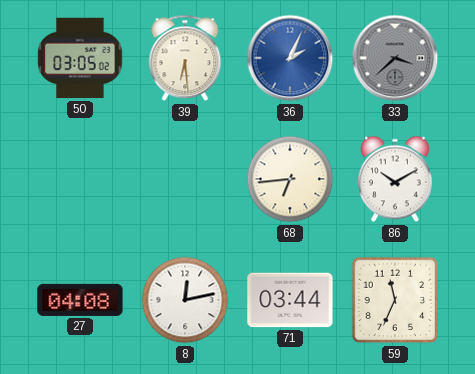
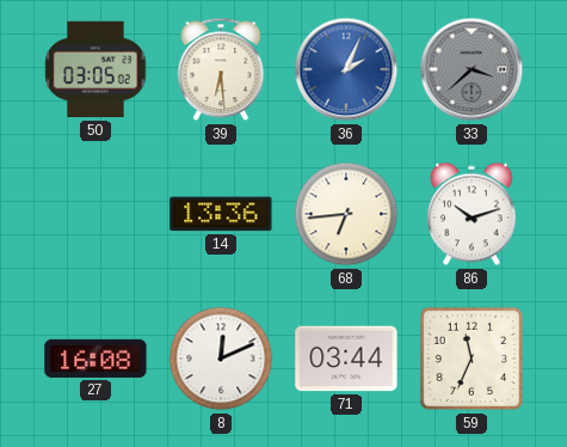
14: none -> 13:36 (221, 214)
86: 10:10 -> 10:12 (472, 214)
27: 04:08 -> 16:08 (95, 359)
8: 12:13 -> 12:11 (221, 359)
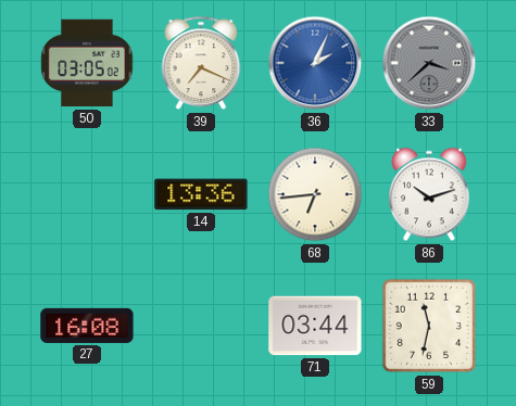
39: 6:29 -> 7:19 (201, 63)
8: 12:11 -> none (221, 359)
59: 11:34 -> 11:32 (429, 326)
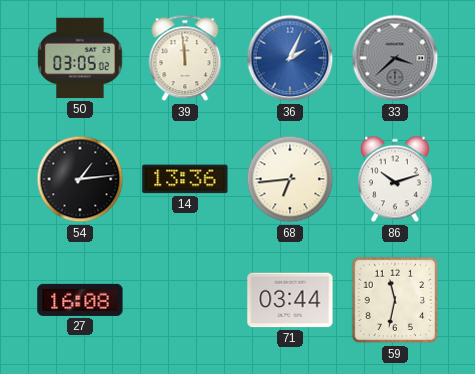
39: 7:19 -> 11:59 (185, 58)
54: none -> 1:14 (80, 179)
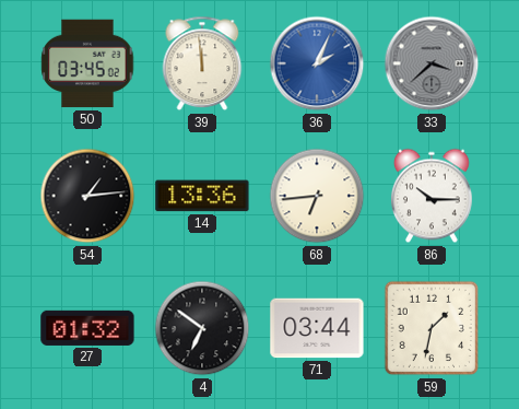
50: 03:05 -> 03:45 (87, 63)
86: 10:12 -> 10:15 (432, 196)
27: 16:08 -> 01:32 (87, 328)
4: none -> 6:51 (202, 328)
59: 11:32 -> 1:32 (432, 328)
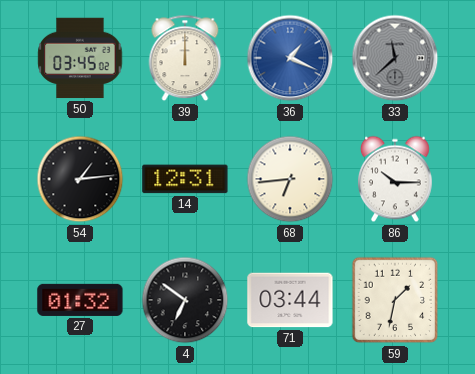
39: 11:59 -> 12:00 (185, 58)
36: 2:04 -> 1:19 (290, 58)
33: 3:38 -> 11:38 (395, 58)
14: 13:36 -> 12:31 (185, 179)
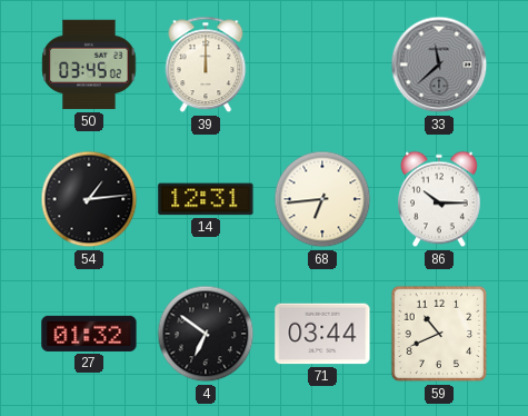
36: 1:19 -> none (290, 58)
59: 1:32 -> 10:41 (439, 334)
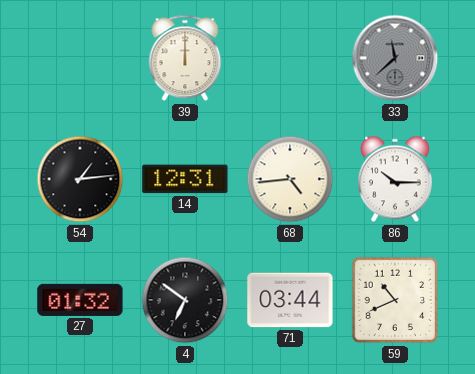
50: 03:45 -> none (89, 65)
68: 6:44 -> 4:44 (290, 179)
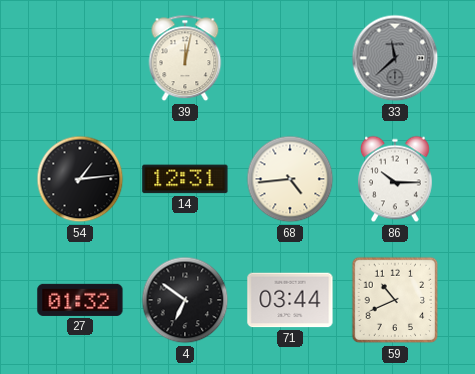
39: 12:00 -> 12:02 (185, 58)
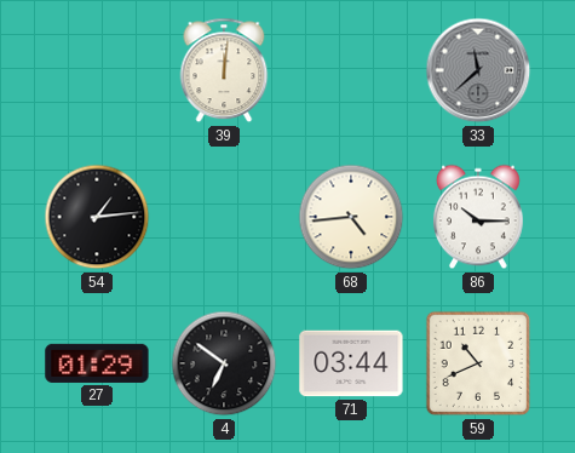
39: 12:02 -> 12:01 (224, 70)
14: 12:31 -> none (185, 179)
27: 01:32 -> 01:29 (97, 363)
